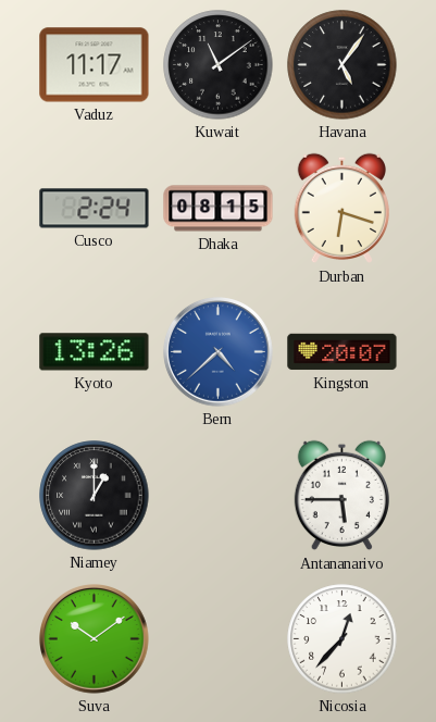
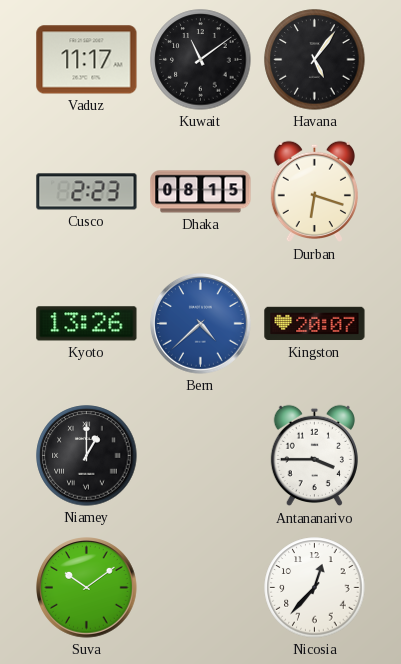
Cusco: 2:24 -> 2:23 (87, 192)
Antananarivo: 5:45 -> 3:45 (314, 456)
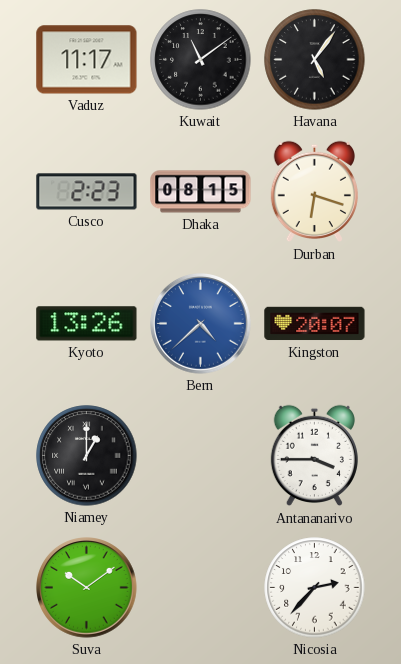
Nicosia: 12:37 -> 2:37 (315, 588)
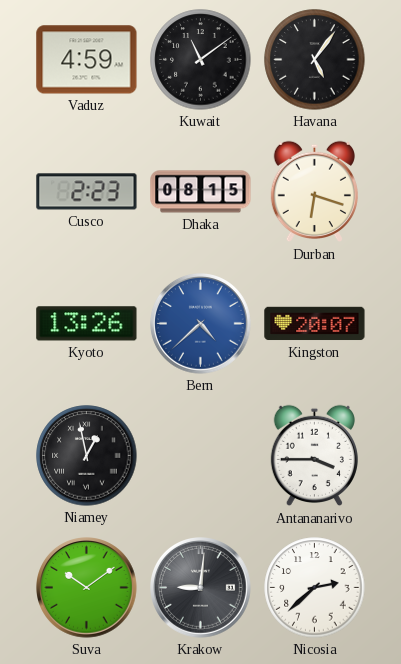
Vaduz: 11:17 -> 4:59 (87, 60)
Niamey: 1:00 -> 12:58 (87, 456)
Krakow: none -> 9:01 (201, 588)
Nicosia: 2:37 -> 2:38 (315, 588)
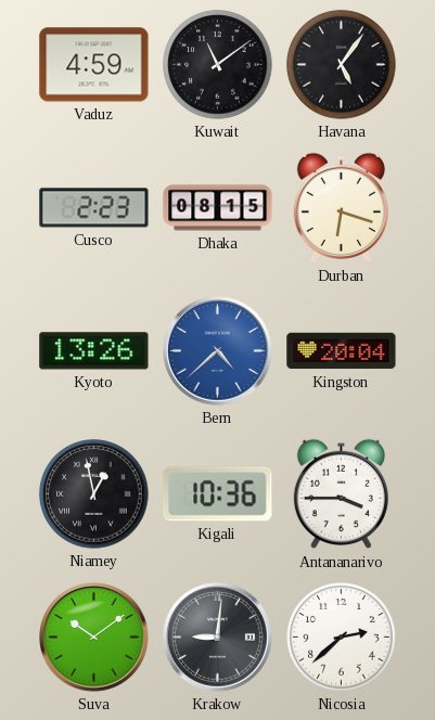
Kingston: 20:07 -> 20:04 (342, 351)
Kigali: none -> 10:36 (218, 494)
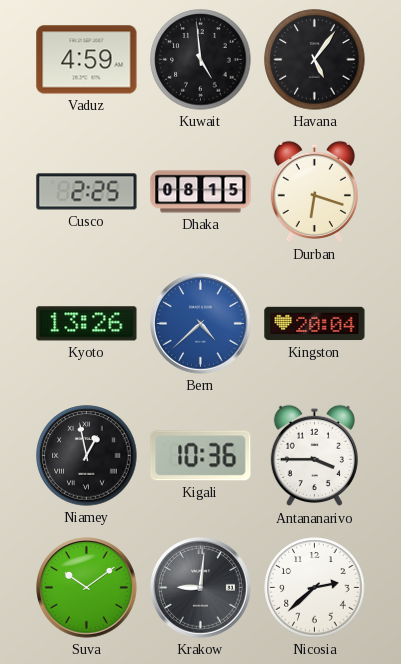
Kuwait: 11:09 -> 4:59 (201, 60)
Cusco: 2:23 -> 2:25 (87, 192)
